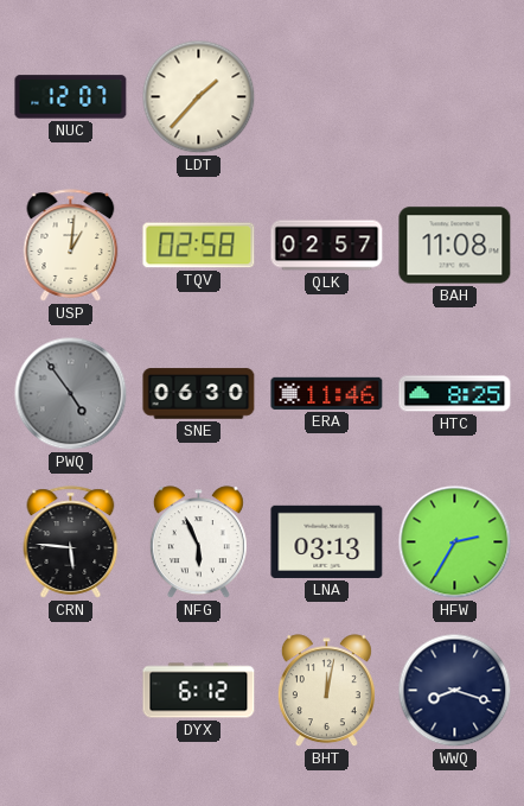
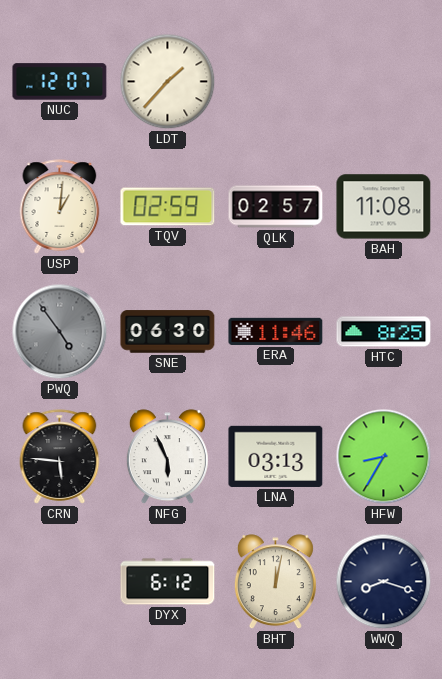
TQV: 02:58 -> 02:59 (168, 207)
HFW: 2:35 -> 8:35 (384, 457)
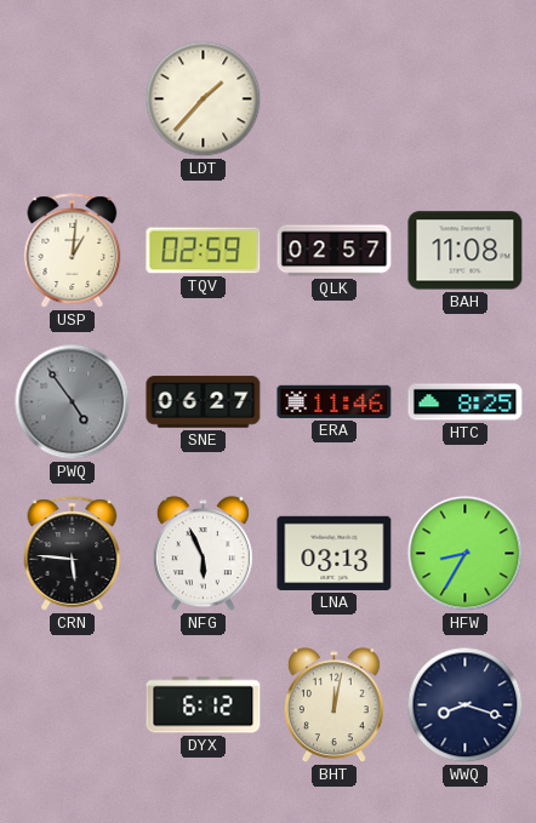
NUC: 12:07 -> none (60, 82)
SNE: 06:30 -> 06:27 (204, 402)
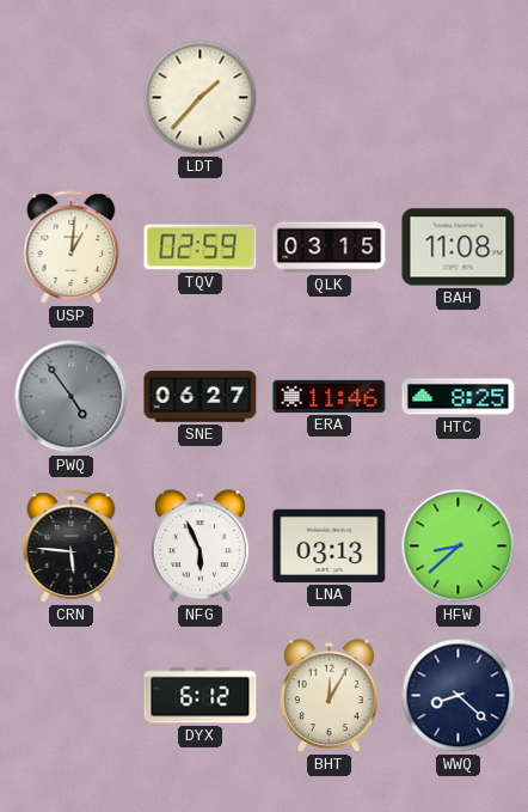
QLK: 02:57 -> 03:15 (330, 248)
HFW: 8:35 -> 8:38 (459, 547)
BHT: 12:02 -> 12:05 (329, 696)
WWQ: 8:18 -> 8:22 (459, 696)
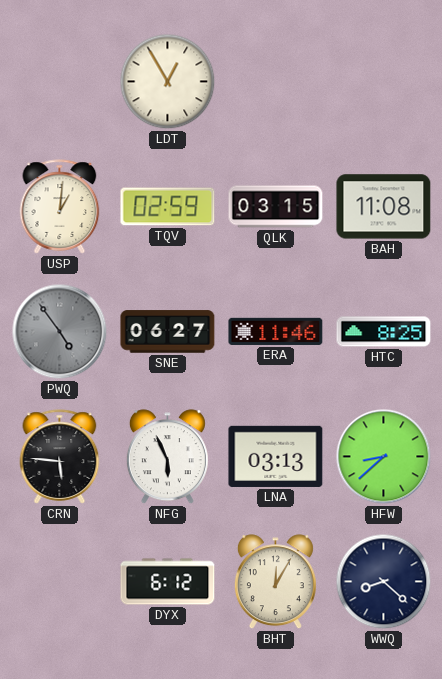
LDT: 1:37 -> 12:55 (168, 82)
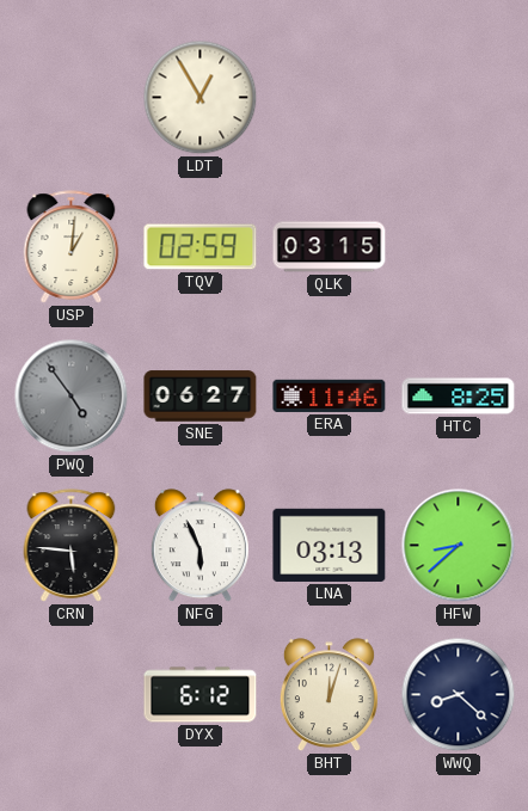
BAH: 11:08 -> none (384, 207)
BHT: 12:05 -> 12:03 (329, 695)
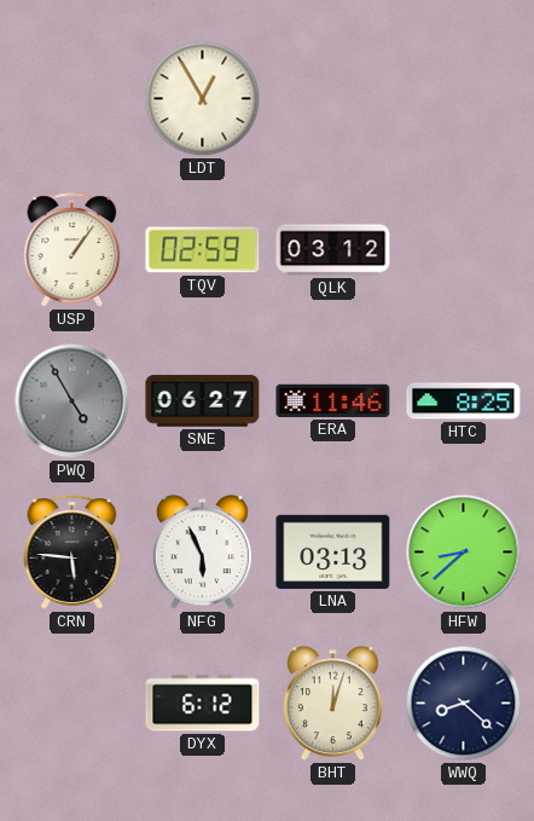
USP: 1:01 -> 1:06 (72, 250)
QLK: 03:15 -> 03:12 (333, 250)
PWQ: 4:54 -> 4:55 (72, 401)
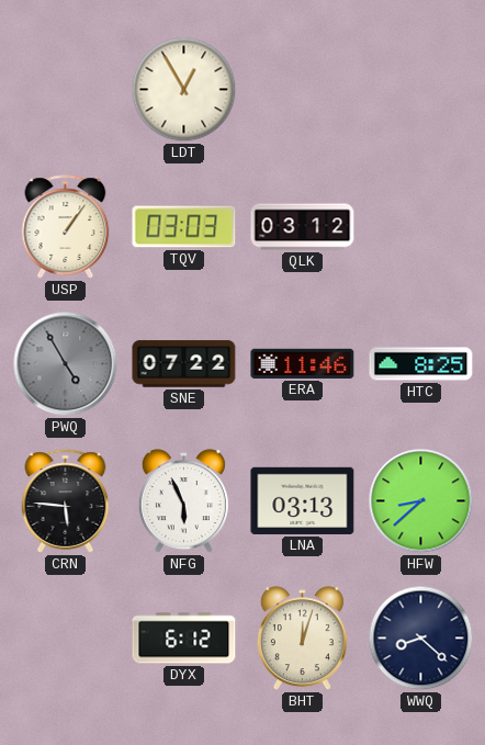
TQV: 02:59 -> 03:03 (184, 227)
SNE: 06:27 -> 07:22 (184, 364)
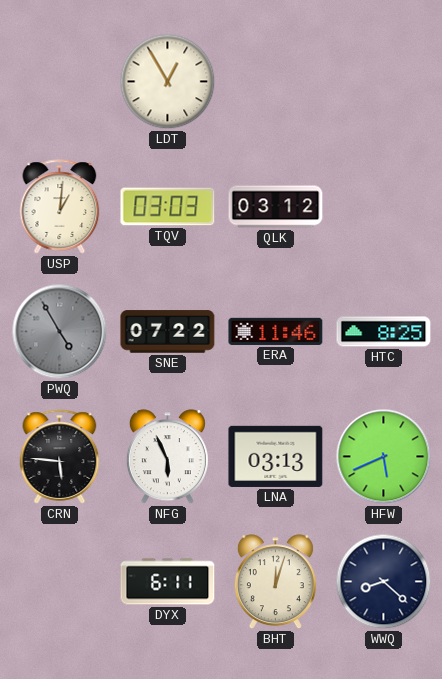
USP: 1:06 -> 1:01 (60, 207)
HFW: 8:38 -> 5:41 (384, 457)
DYX: 6:12 -> 6:11 (168, 582)
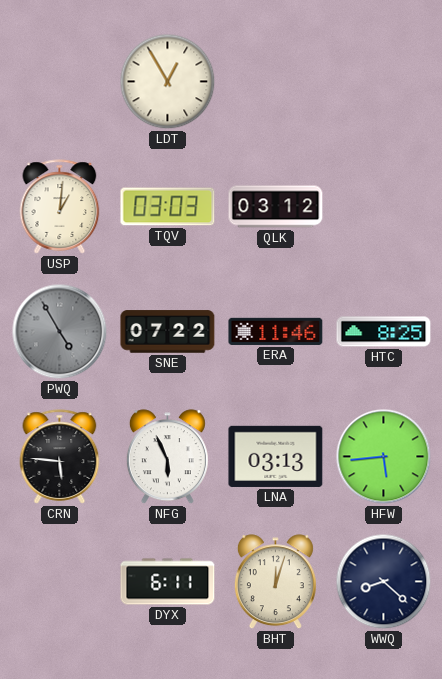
HFW: 5:41 -> 5:44 (384, 457)
